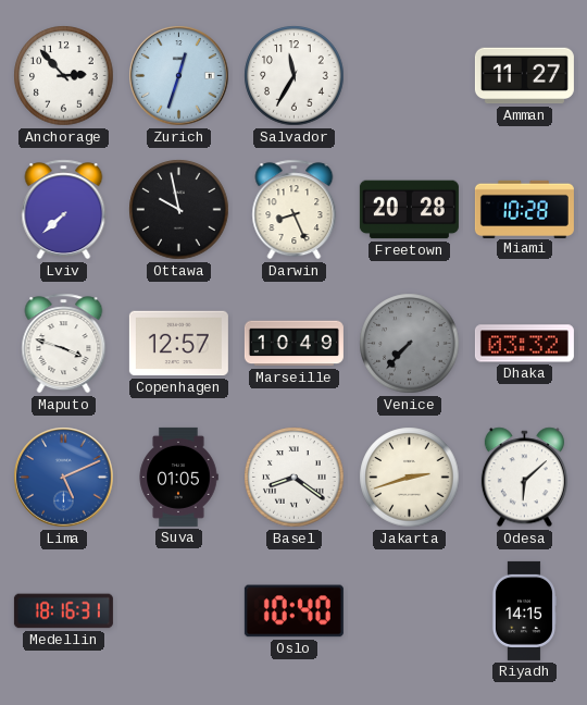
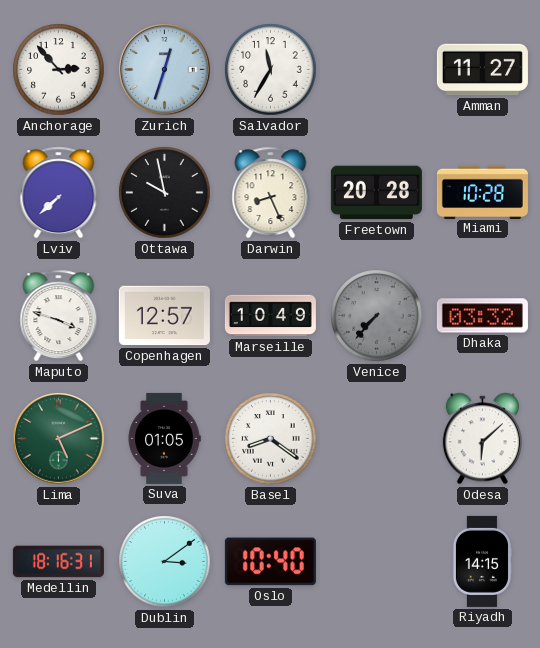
Lima dial: blue -> green (59, 439)
Jakarta: 2:42 -> none (410, 478)
Dublin: none -> 3:09 (165, 562)
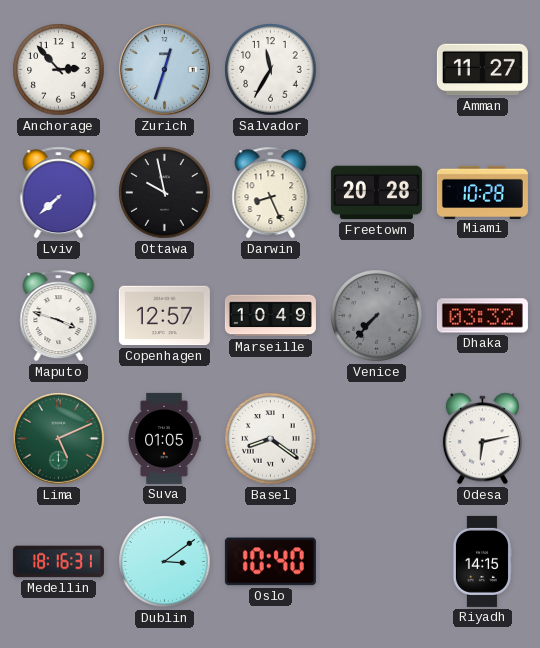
Odesa: 6:08 -> 6:13 (482, 439)
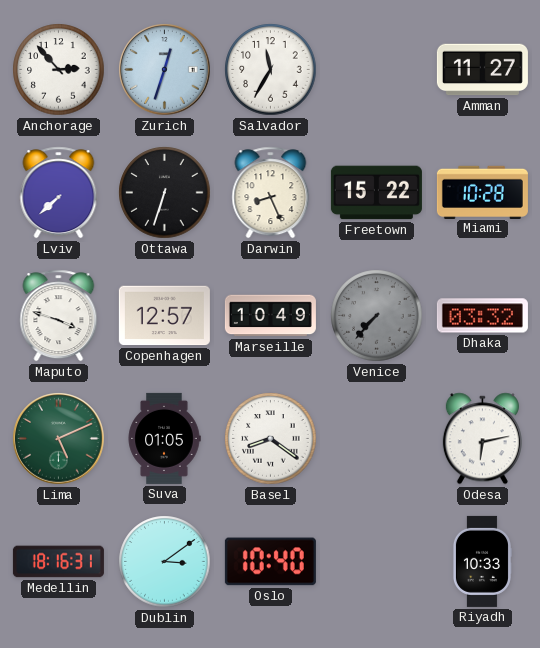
Ottawa: 9:58 -> 6:33 (165, 193)
Freetown: 20:28 -> 15:22 (376, 193)
Riyadh: 14:15 -> 10:33 (482, 561)
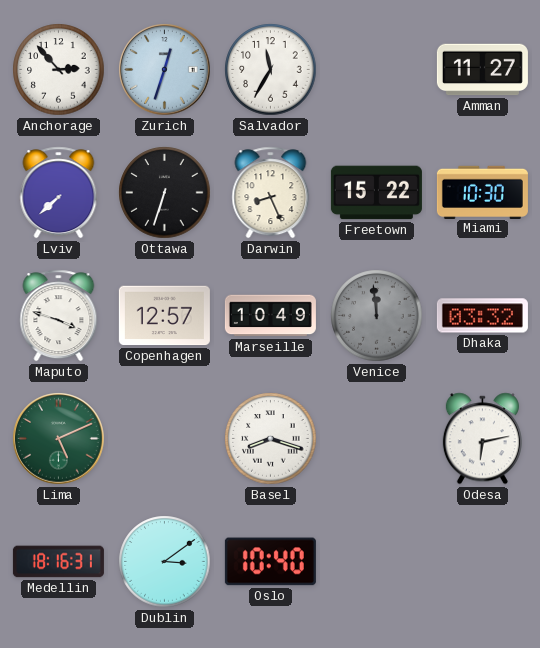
Miami: 10:28 -> 10:30 (482, 192)
Venice: 7:37 -> 11:59 (377, 316)
Suva: 01:05 -> none (164, 438)
Basel: 8:21 -> 8:18 (271, 439)
Riyadh: 10:33 -> none (482, 561)
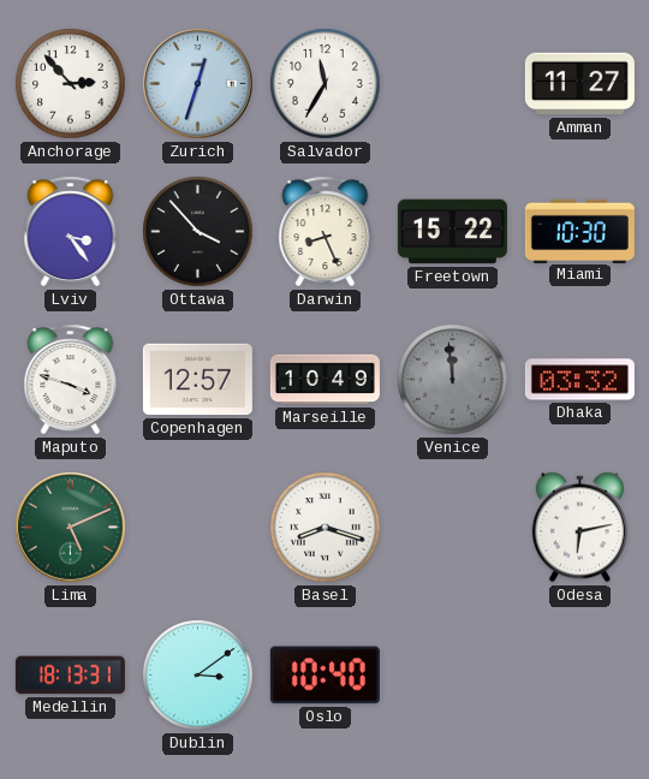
Lviv: 7:38 -> 3:24 (71, 232)
Ottawa: 6:33 -> 3:53 (198, 232)
Medellin: 18:16 -> 18:13 (70, 676)
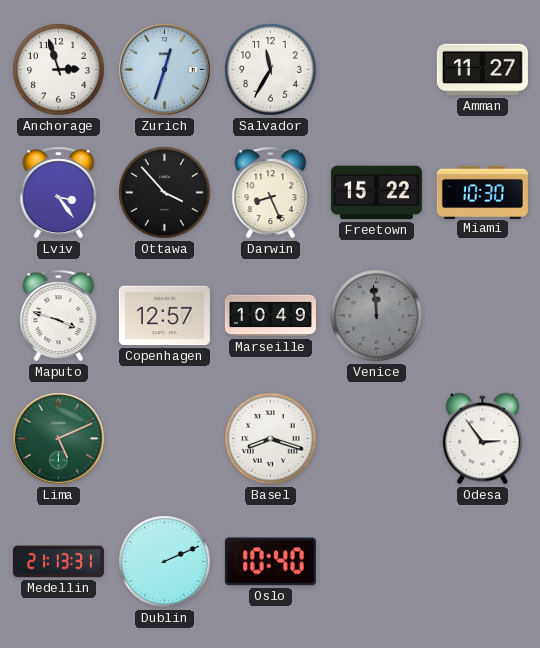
Anchorage: 2:53 -> 2:57 (59, 70)
Dhaka: 03:32 -> none (579, 380)
Odesa: 6:13 -> 2:54 (482, 439)
Medellin: 18:13 -> 21:13 (58, 562)
Dublin: 3:09 -> 2:11 (165, 562)
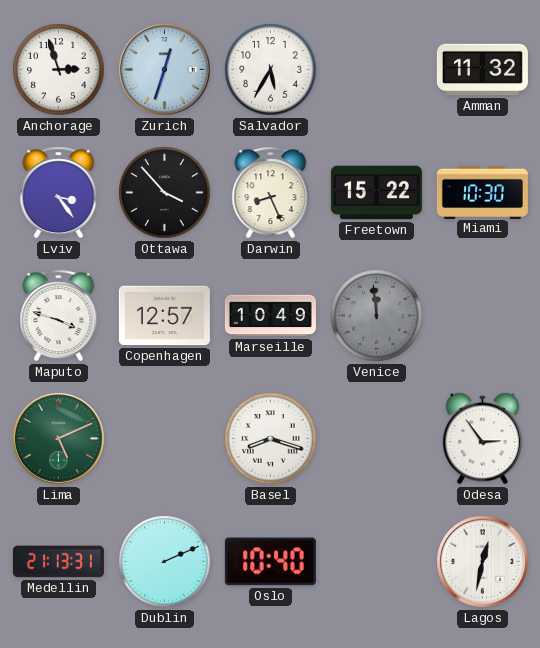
Salvador: 11:35 -> 5:35 (271, 70)
Amman: 11:27 -> 11:32 (482, 70)
Lagos: none -> 12:32 (483, 562)
